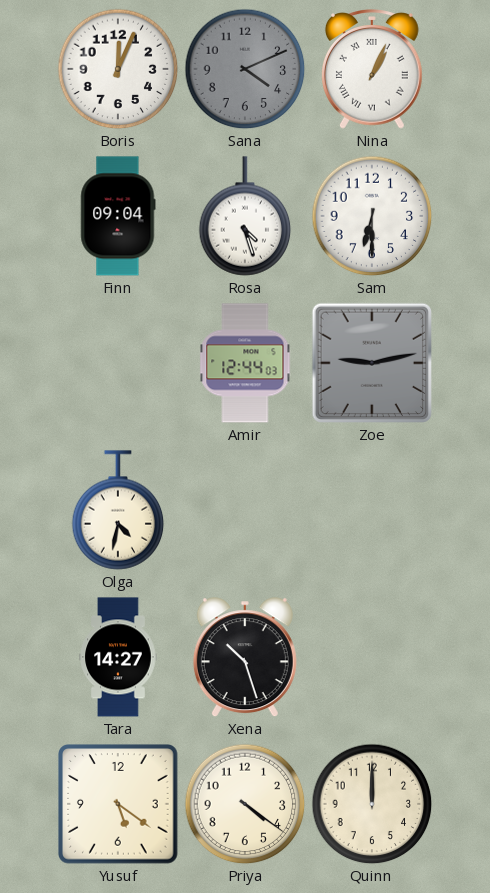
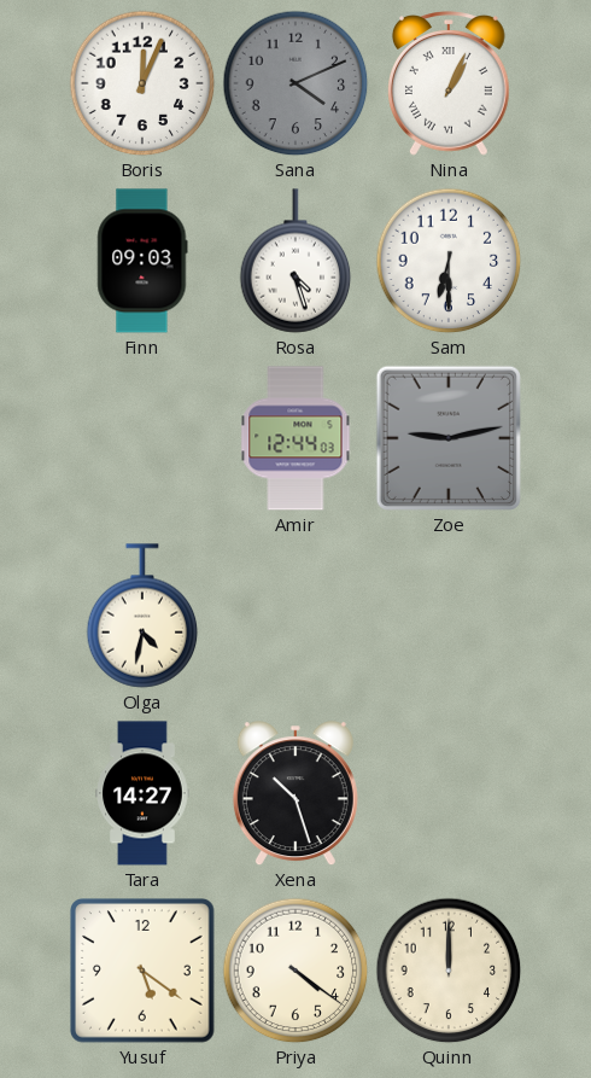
Finn: 09:04 -> 09:03 (142, 261)
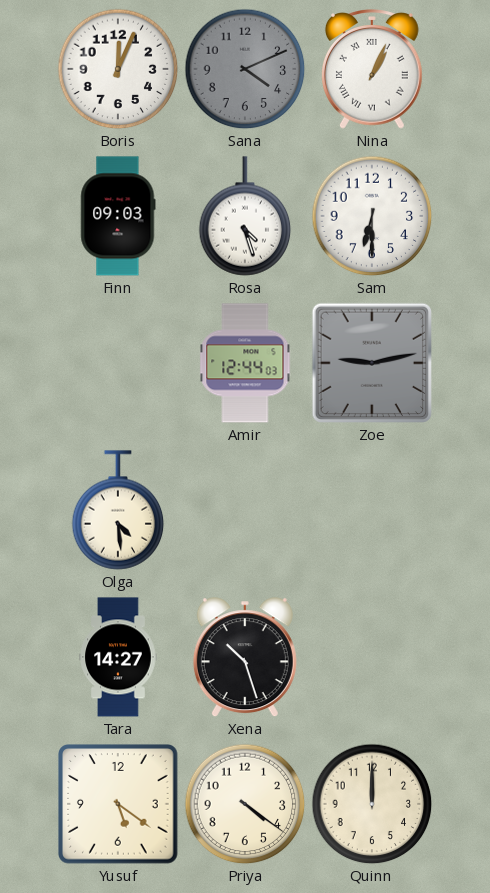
Olga: 4:32 -> 4:29 (118, 510)
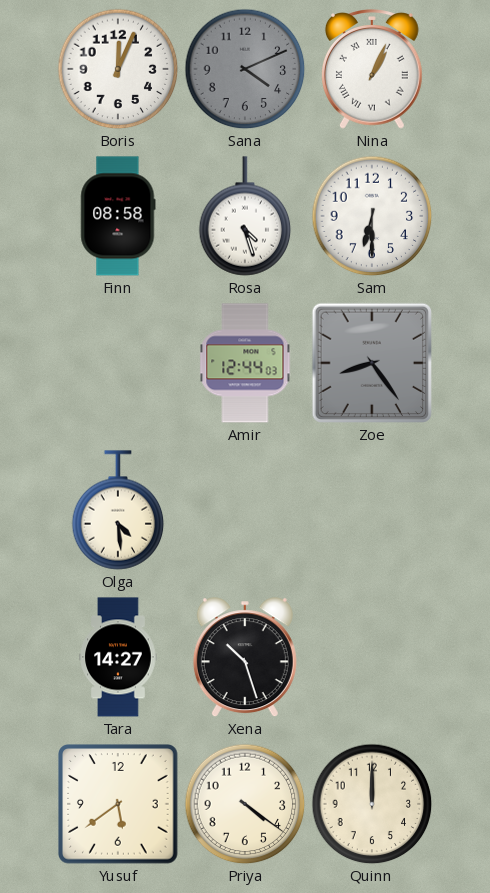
Finn: 09:03 -> 08:58 (118, 216)
Zoe: 9:13 -> 8:24 (371, 362)
Yusuf: 5:21 -> 5:39 (118, 804)
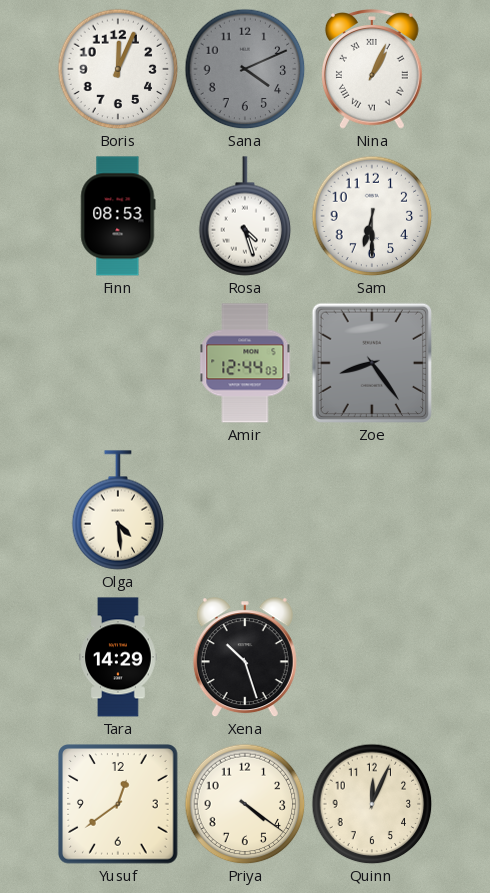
Finn: 08:58 -> 08:53 (118, 216)
Tara: 14:27 -> 14:29 (118, 657)
Yusuf: 5:39 -> 12:39 (118, 804)
Quinn: 12:00 -> 12:04 (372, 804)
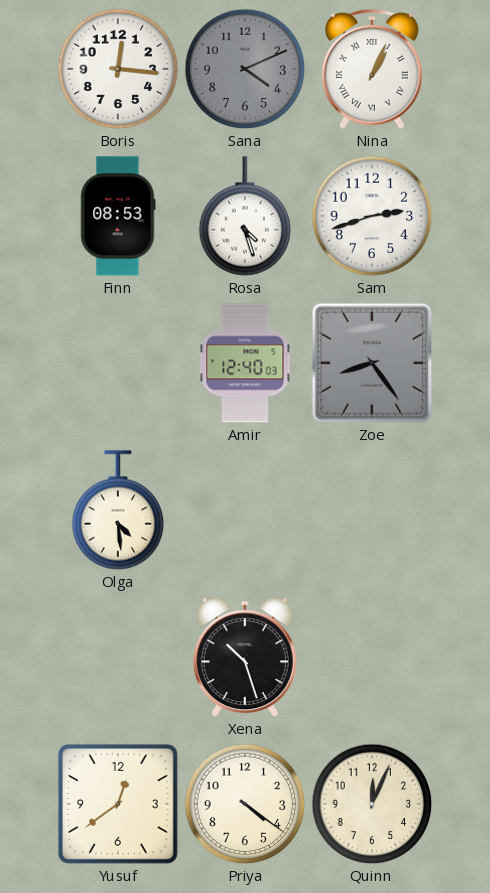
Boris: 12:04 -> 12:16 (118, 69)
Sam: 6:30 -> 2:42 (372, 216)
Amir: 12:44 -> 12:40 (245, 363)
Tara: 14:29 -> none (118, 657)
